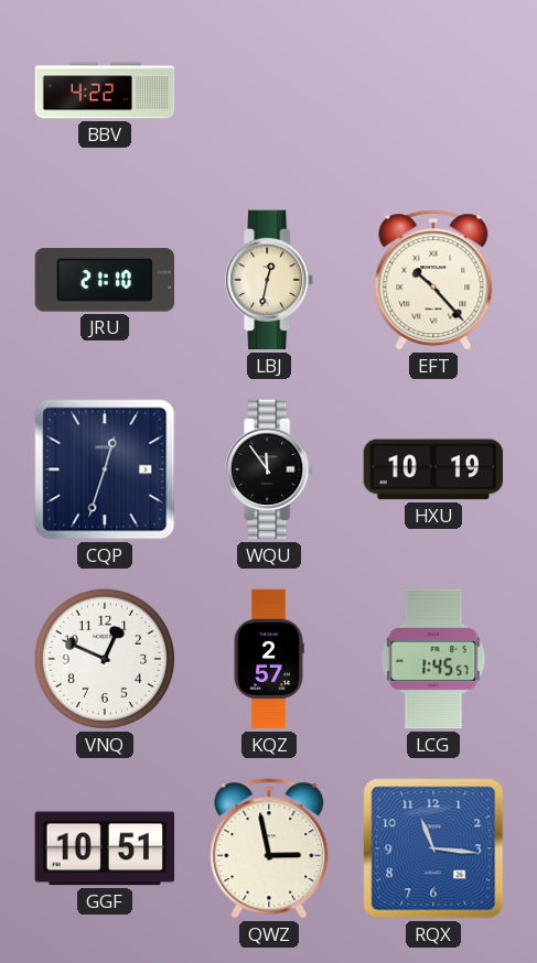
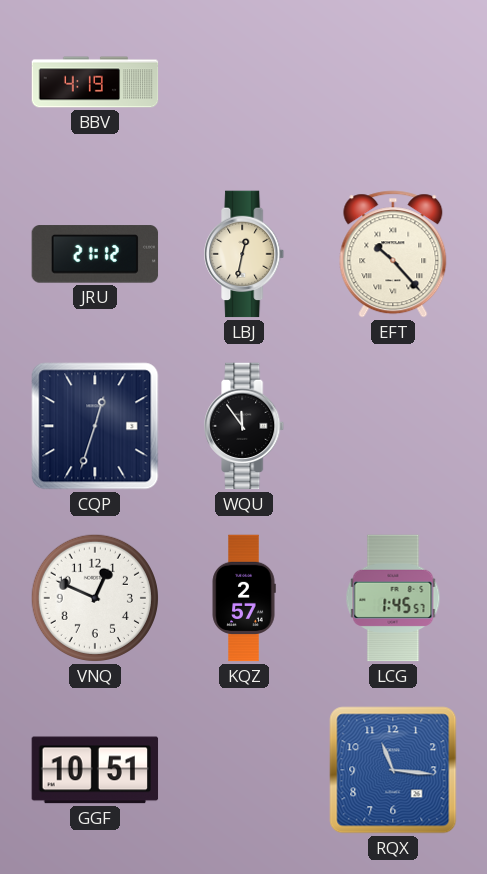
BBV: 4:22 -> 4:19 (95, 82)
JRU: 21:10 -> 21:12 (95, 254)
HXU: 10:19 -> none (433, 469)
QWZ: 2:58 -> none (269, 848)
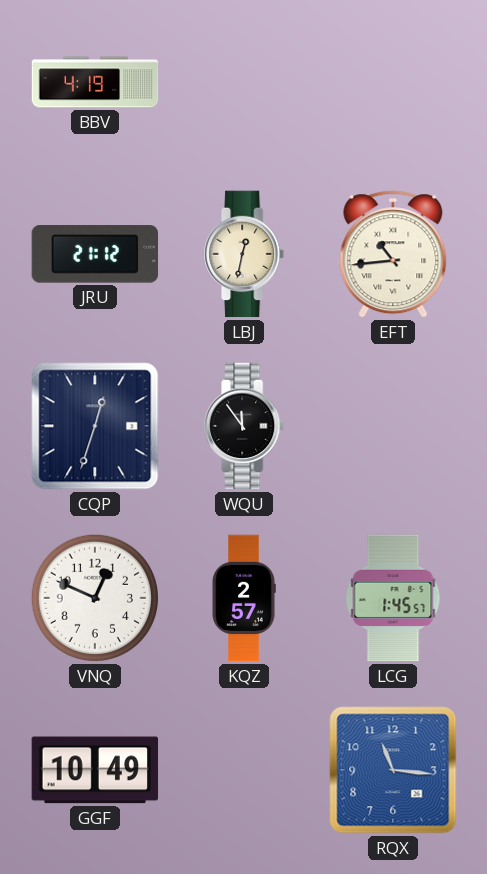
EFT: 10:23 -> 10:44 (393, 254)
GGF: 10:51 -> 10:49 (95, 770)
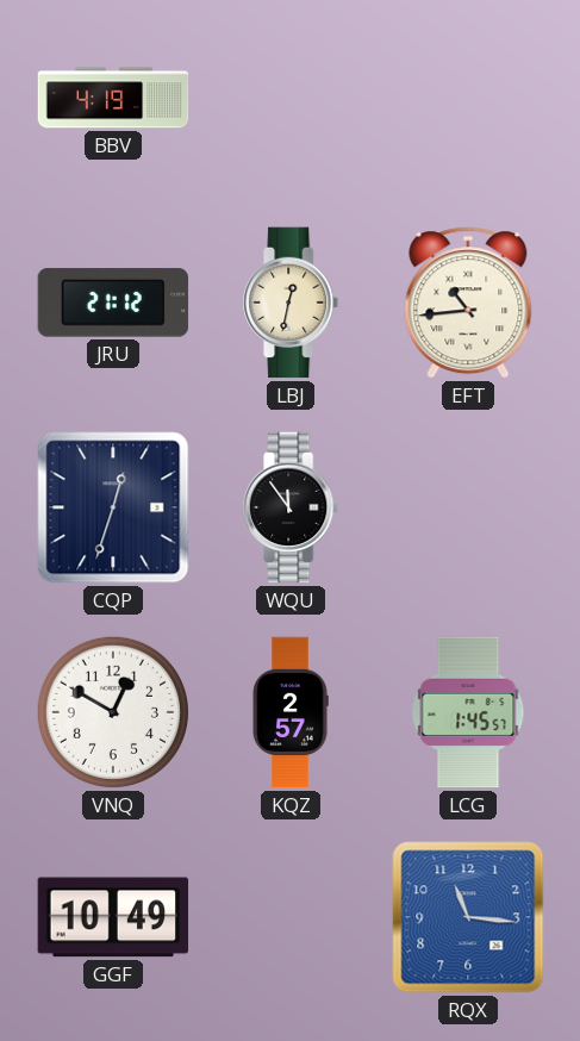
VNQ: 12:49 -> 12:50 (113, 712)
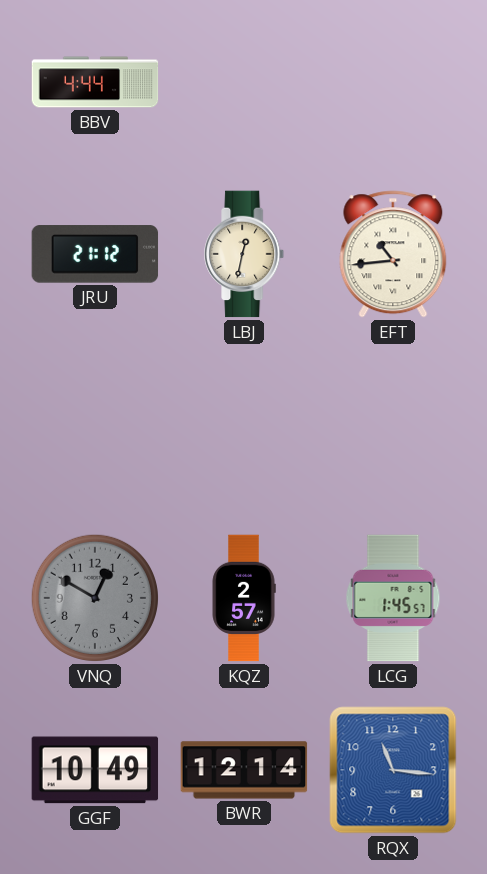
BBV: 4:19 -> 4:44 (95, 82)
CQP: 12:33 -> none (113, 507)
WQU: 11:54 -> none (292, 507)
VNQ dial: white -> grey (95, 598)
BWR: none -> 12:14 (244, 770)
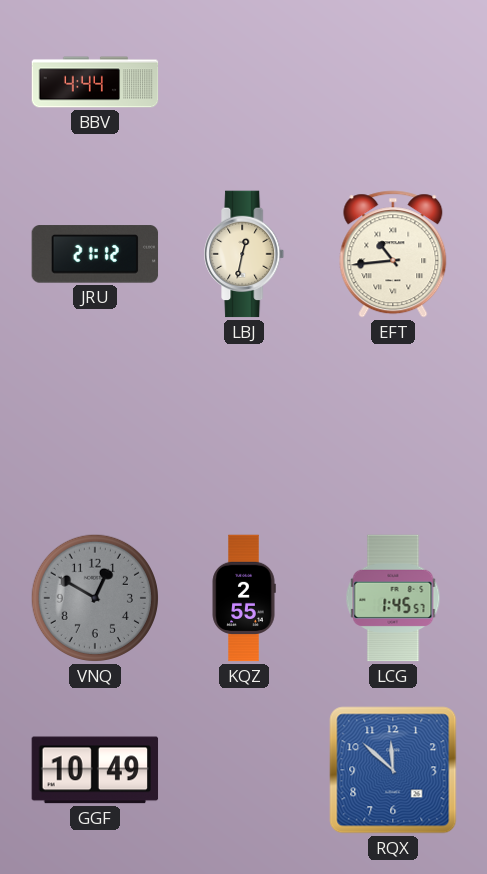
KQZ: 2:57 -> 2:55 (244, 598)
BWR: 12:14 -> none (244, 770)
RQX: 11:16 -> 11:52 (393, 770)
